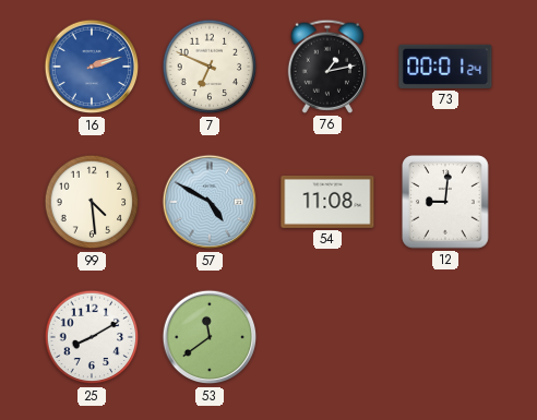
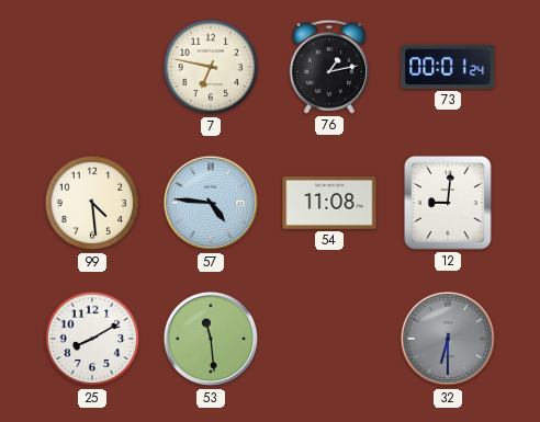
16: 2:12 -> none (92, 67)
7: 6:49 -> 6:47 (211, 67)
57: 4:50 -> 4:46 (211, 203)
53: 11:39 -> 11:29 (211, 339)
32: none -> 6:30 (448, 339)
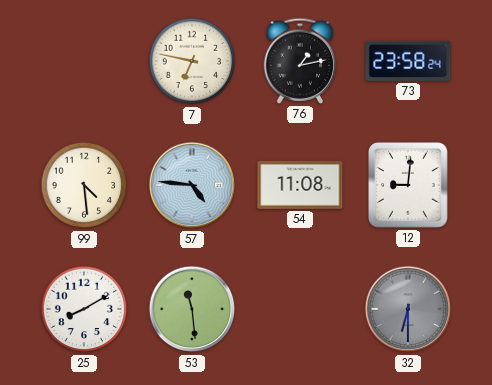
73: 00:01 -> 23:58 (408, 61)
